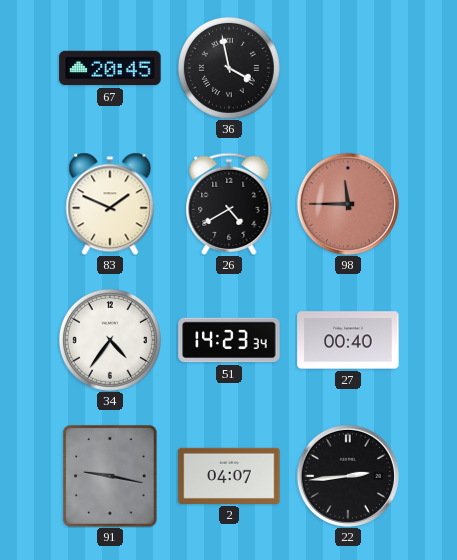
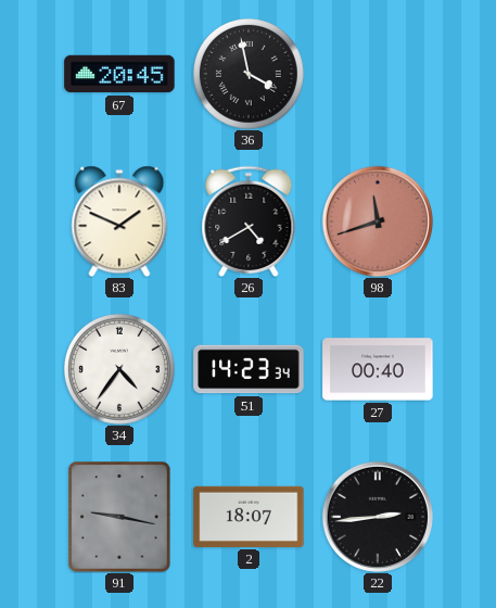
98: 11:45 -> 11:42 (378, 221)
2: 04:07 -> 18:07 (249, 517)
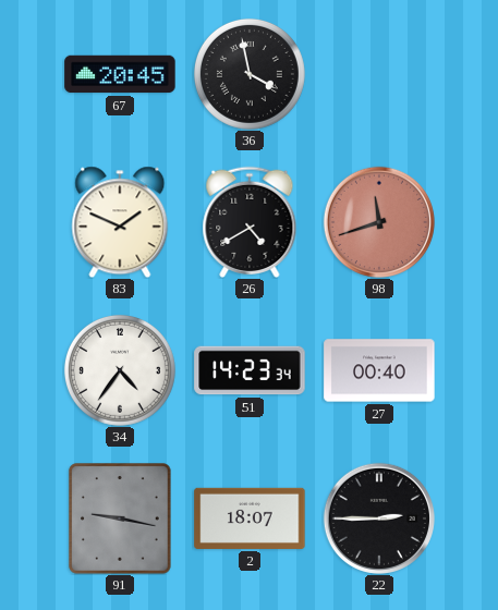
22: 2:44 -> 2:45 (379, 518)
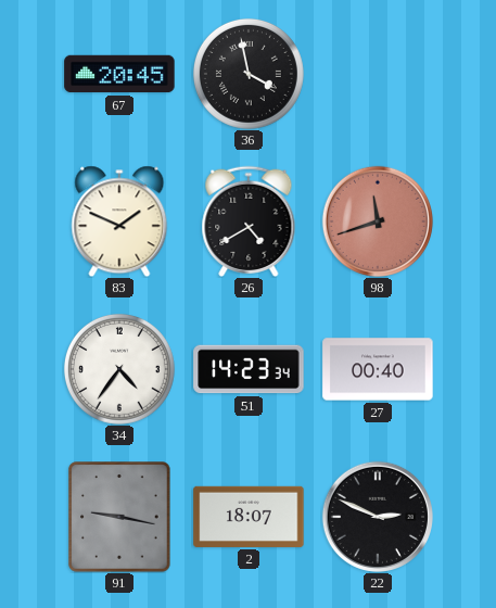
22: 2:45 -> 2:49 (378, 517)
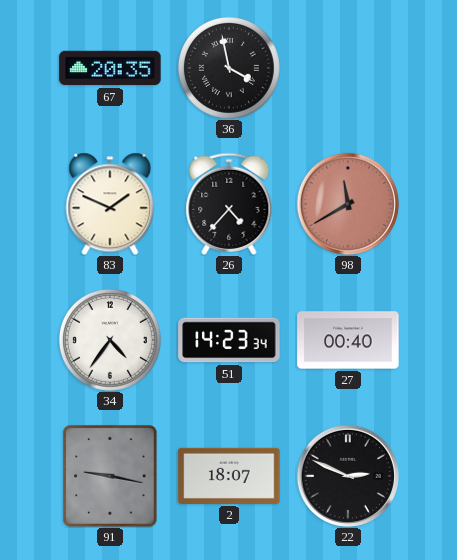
67: 20:45 -> 20:35 (110, 68)
26: 4:40 -> 4:37 (229, 203)
98: 11:42 -> 11:40 (348, 204)
